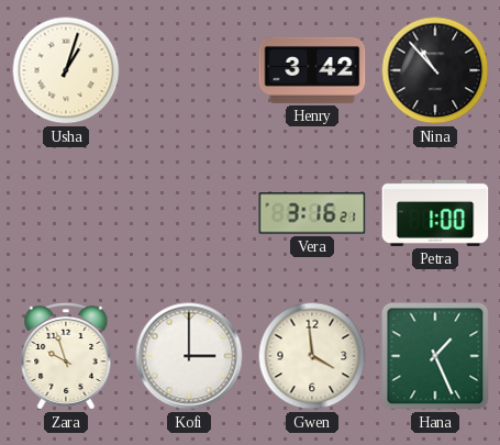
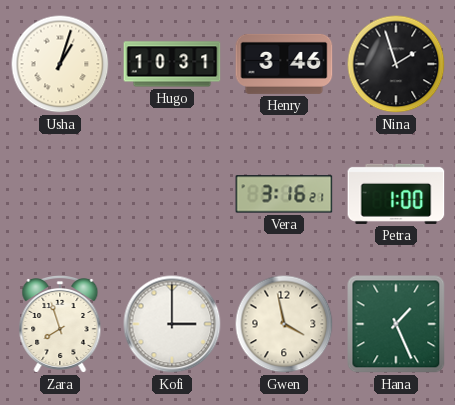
Hugo: none -> 10:31 (172, 64)
Henry: 3:42 -> 3:46 (284, 64)
Nina: 10:53 -> 1:57 (396, 64)
Zara: 9:57 -> 7:57 (60, 325)
Gwen: 3:59 -> 3:58 (284, 324)
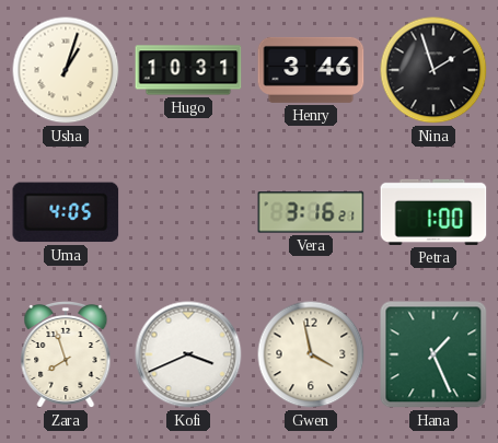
Uma: none -> 4:05 (66, 212)
Kofi: 3:00 -> 3:41 (188, 354)
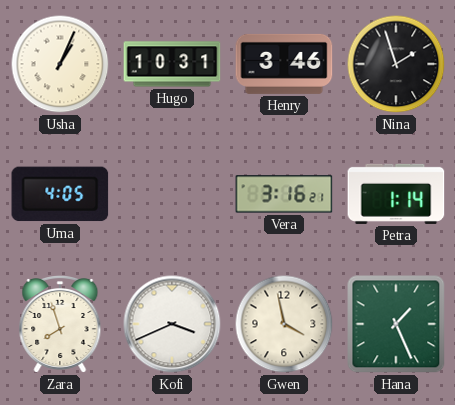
Usha: 1:03 -> 1:04 (60, 64)
Petra: 1:00 -> 1:14 (396, 194)
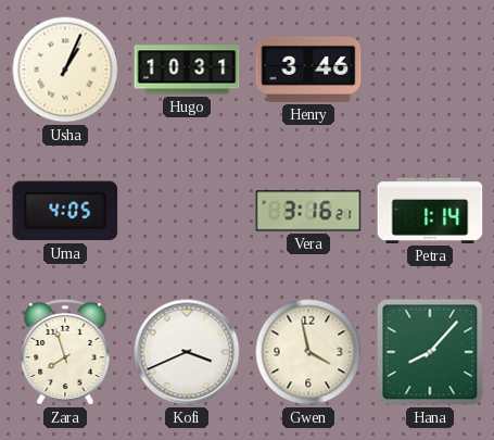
Nina: 1:57 -> none (396, 64)
Hana: 1:26 -> 8:07 (430, 352)
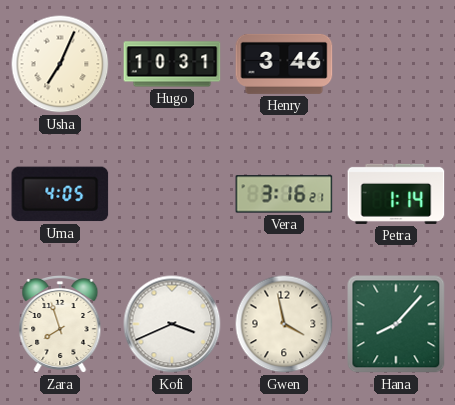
Usha: 1:04 -> 7:04 (60, 64)
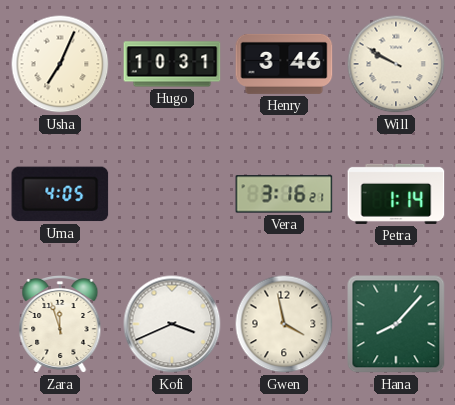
Will: none -> 9:50 (396, 64)
Zara: 7:57 -> 11:57 (60, 325)
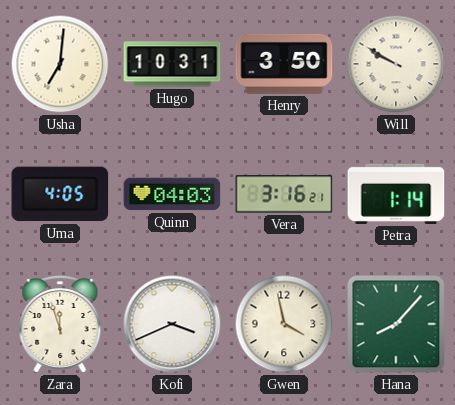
Usha: 7:04 -> 7:01 (60, 64)
Henry: 3:46 -> 3:50 (284, 64)
Quinn: none -> 04:03 (172, 194)
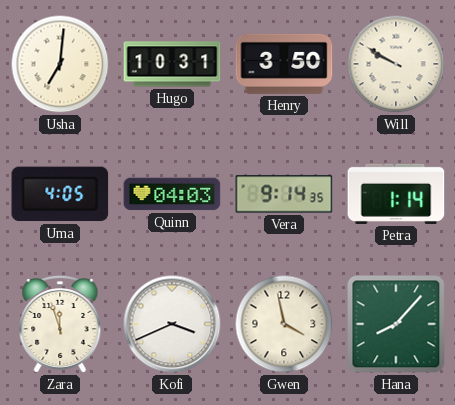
Vera: 3:16 -> 9:14 (284, 194)
